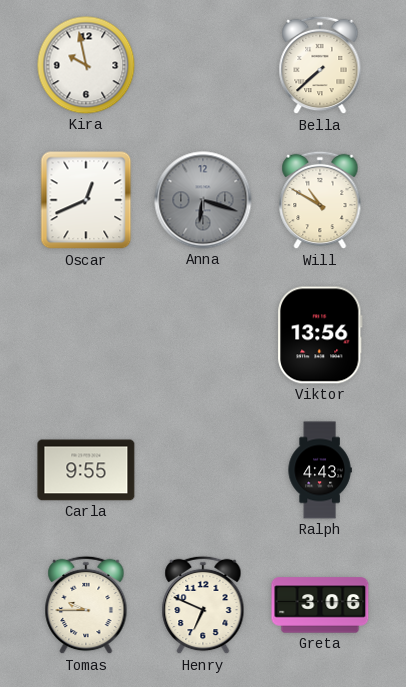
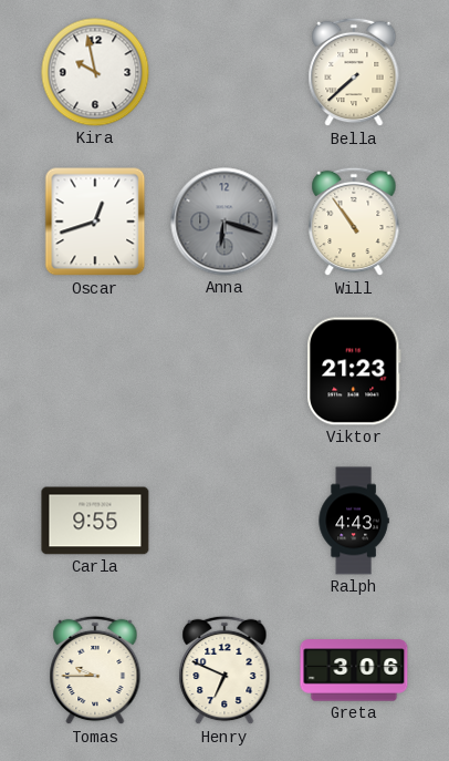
Oscar: 12:41 -> 12:42 (95, 222)
Will: 10:50 -> 10:54 (354, 222)
Viktor: 13:56 -> 21:23 (354, 371)
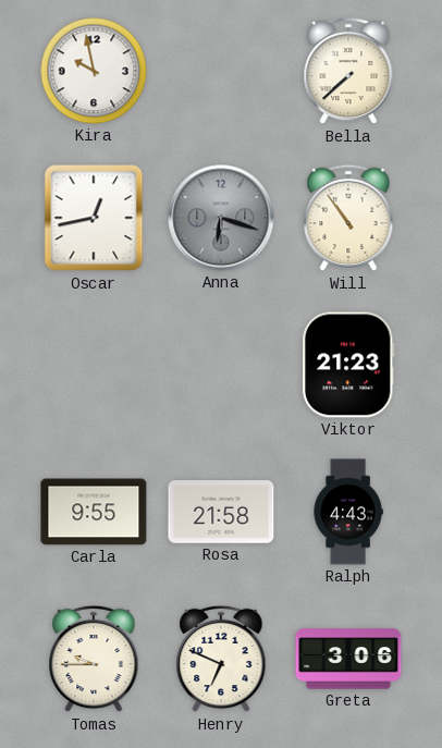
Oscar: 12:42 -> 12:43 (94, 218)
Rosa: none -> 21:58 (221, 512)
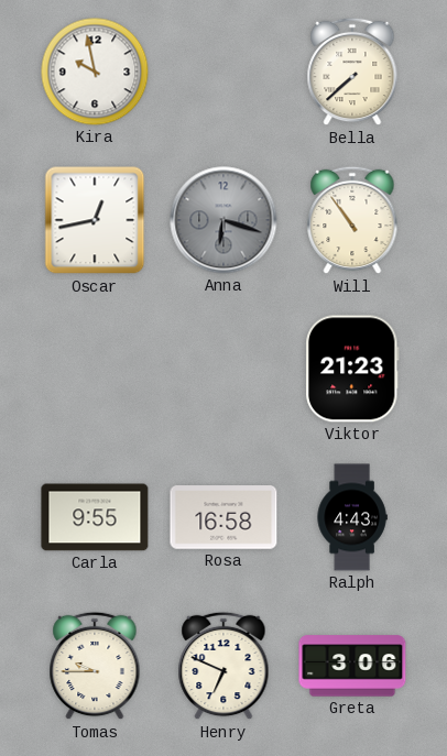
Rosa: 21:58 -> 16:58 (223, 517)
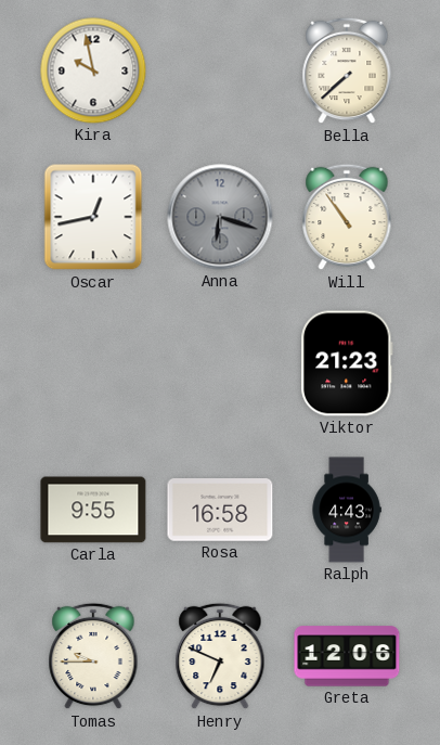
Greta: 3:06 -> 12:06 (347, 656)
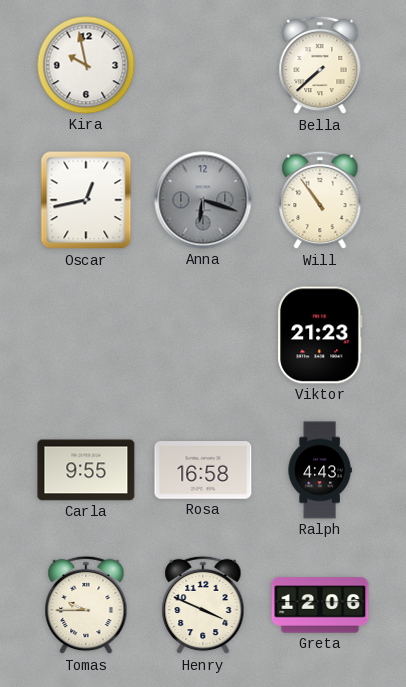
Henry: 6:49 -> 3:49 (203, 605)
